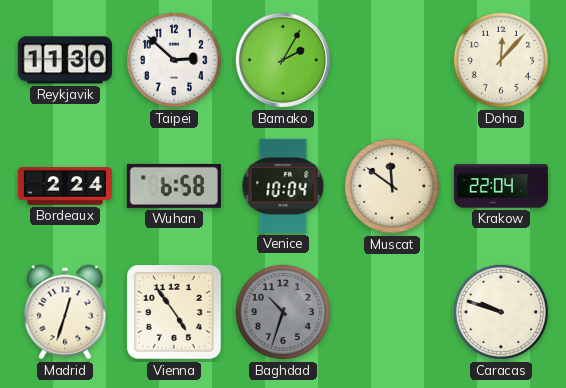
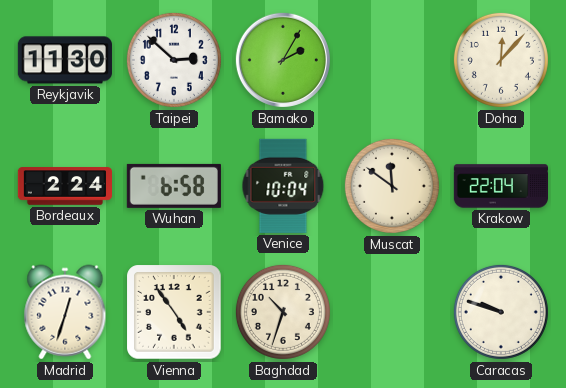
Baghdad dial: grey -> cream (283, 312)
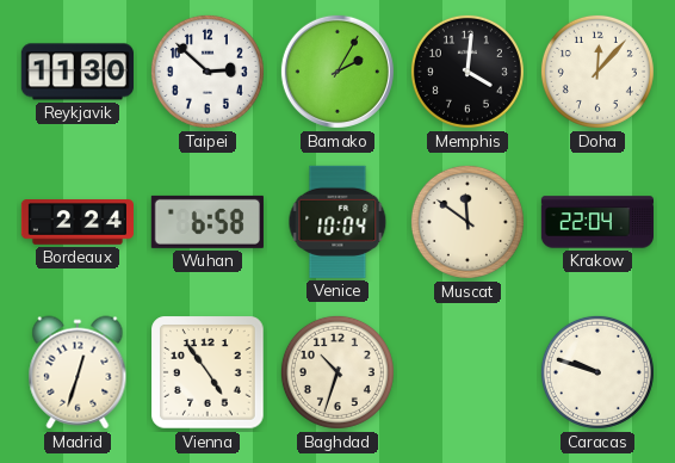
Memphis: none -> 4:01 (467, 72)
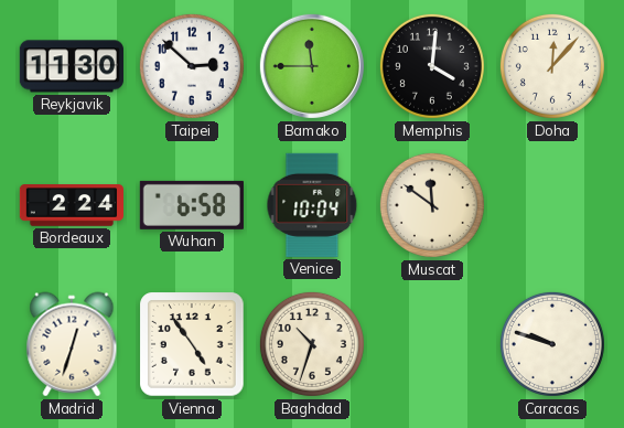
Bamako: 2:05 -> 11:45 (312, 66)
Krakow: 22:04 -> none (596, 222)
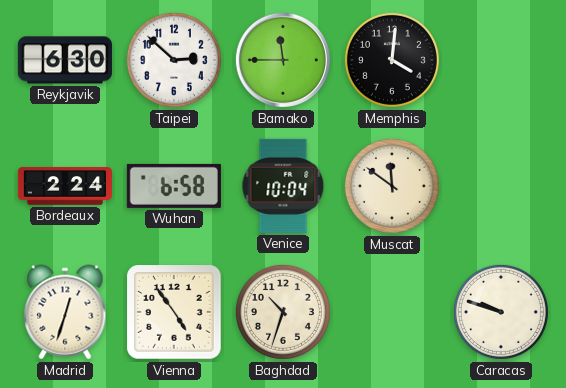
Reykjavik: 11:30 -> 6:30 (65, 60)
Doha: 12:07 -> none (552, 66)
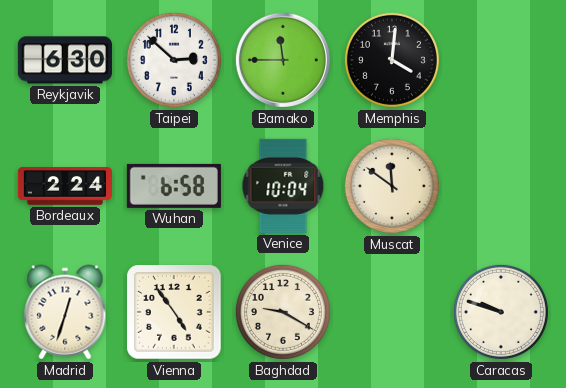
Baghdad: 10:33 -> 9:20 (283, 312)
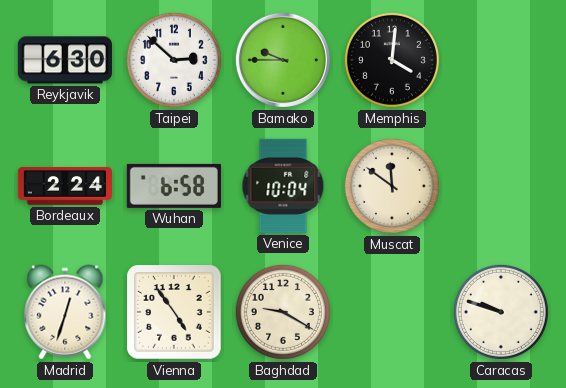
Bamako: 11:45 -> 9:45 (283, 60)
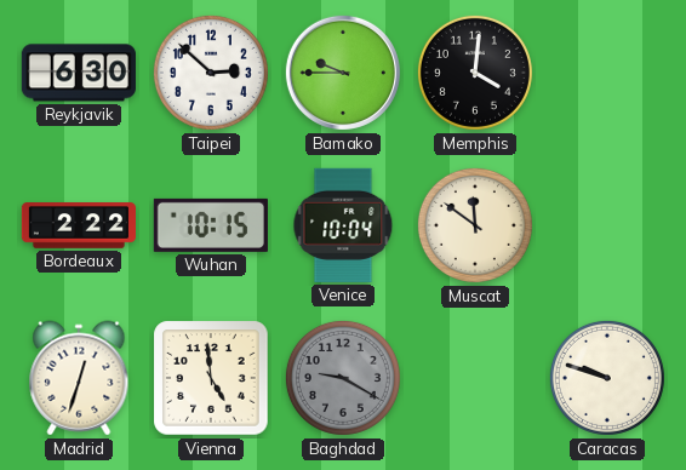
Bordeaux: 2:24 -> 2:22 (78, 225)
Wuhan: 6:58 -> 10:15 (211, 225)
Vienna: 4:54 -> 4:59 (211, 378)
Baghdad dial: cream -> grey (343, 378)
